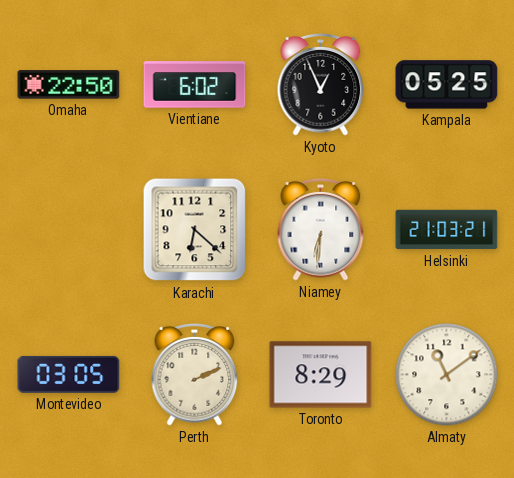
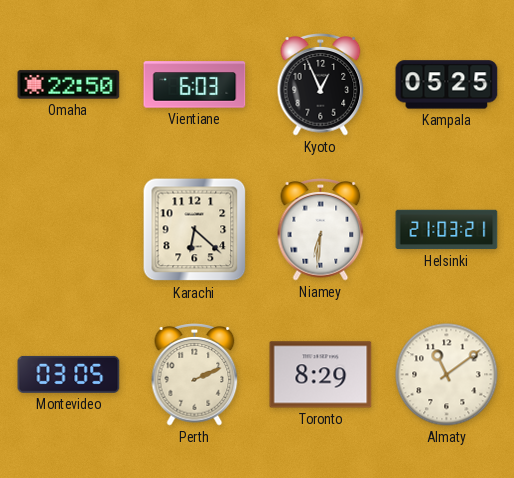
Vientiane: 6:02 -> 6:03 (195, 85)
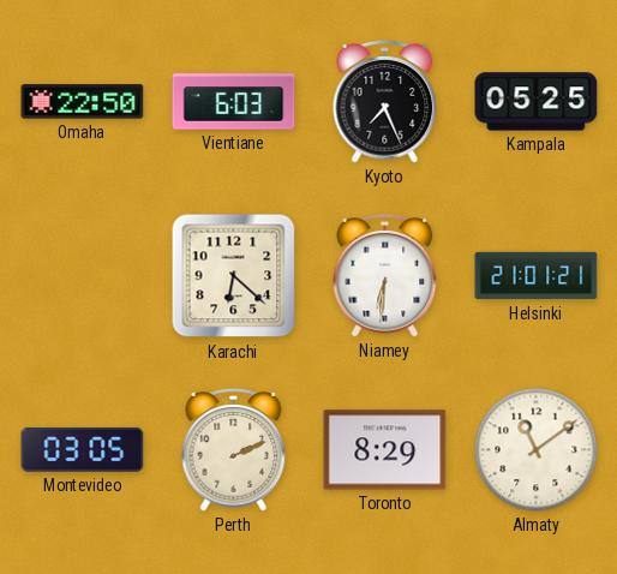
Kyoto: 12:56 -> 7:26 (385, 102)
Helsinki: 21:03 -> 21:01 (537, 276)
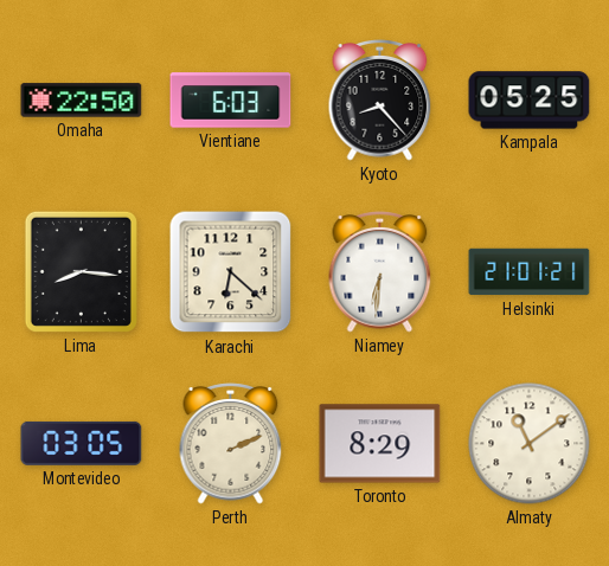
Kyoto: 7:26 -> 8:23 (380, 101)
Lima: none -> 8:16 (81, 271)
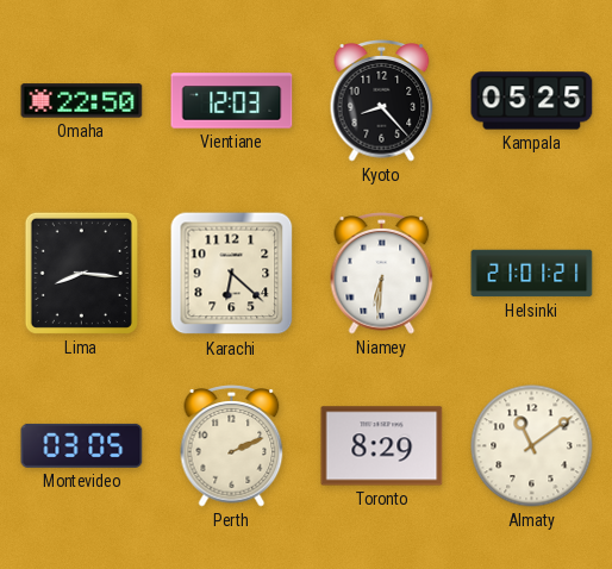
Vientiane: 6:03 -> 12:03 (232, 101)
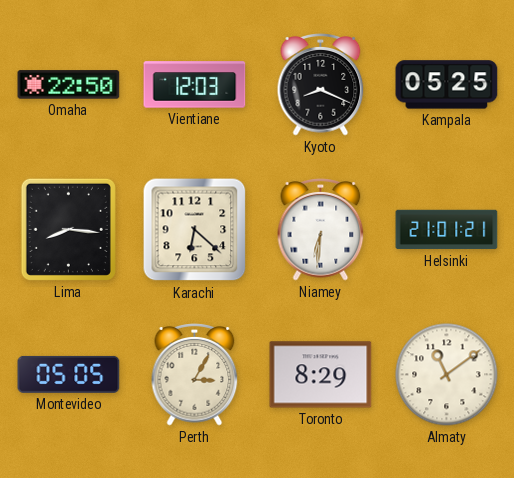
Kyoto: 8:23 -> 8:19 (321, 85)
Montevideo: 03:05 -> 05:05 (69, 374)
Perth: 2:11 -> 3:05 (195, 375)
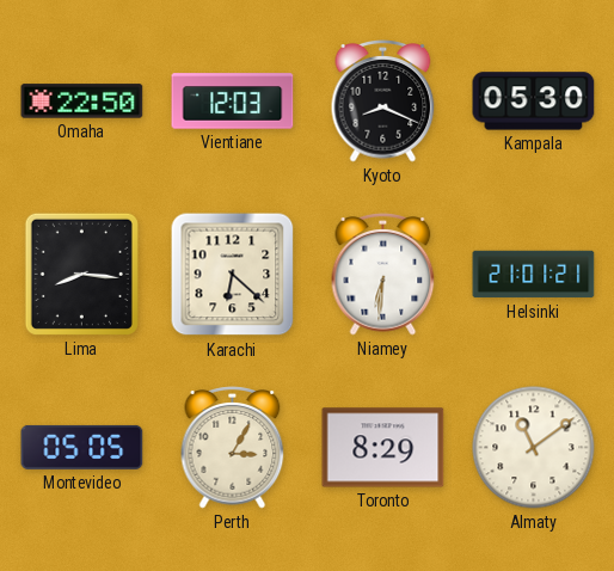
Kampala: 05:25 -> 05:30 (534, 102)
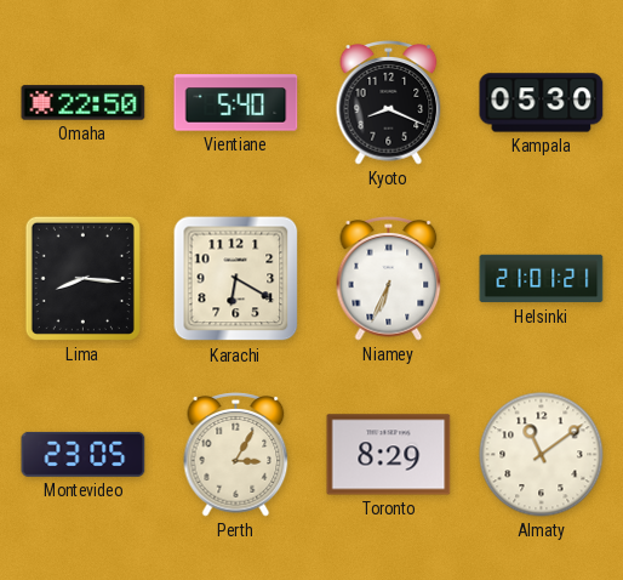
Vientiane: 12:03 -> 5:40 (236, 103)
Karachi: 6:22 -> 6:20 (236, 279)
Niamey: 6:31 -> 6:34 (389, 279)
Montevideo: 05:05 -> 23:05 (84, 454)
